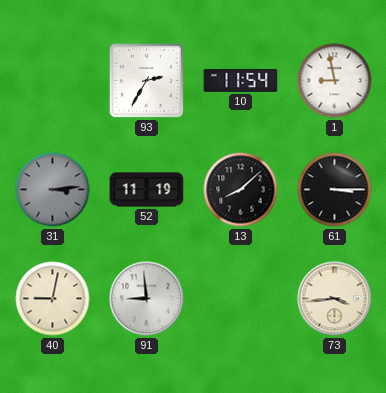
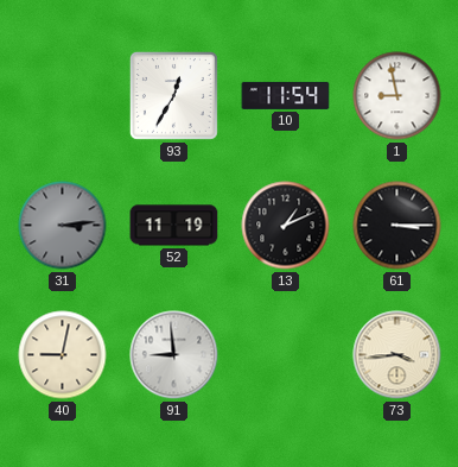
93: 2:35 -> 12:35 (173, 95)
13: 8:08 -> 1:11 (286, 226)
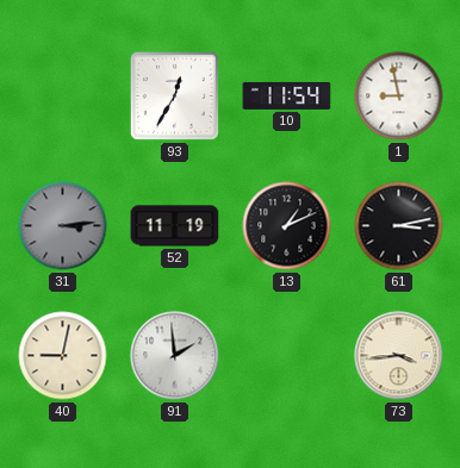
61: 3:15 -> 3:13 (399, 226)
91: 8:59 -> 1:59 (175, 356)
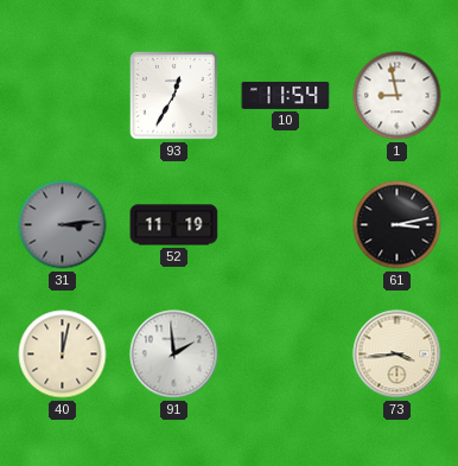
13: 1:11 -> none (287, 226)
40: 9:02 -> 12:02 (63, 355)
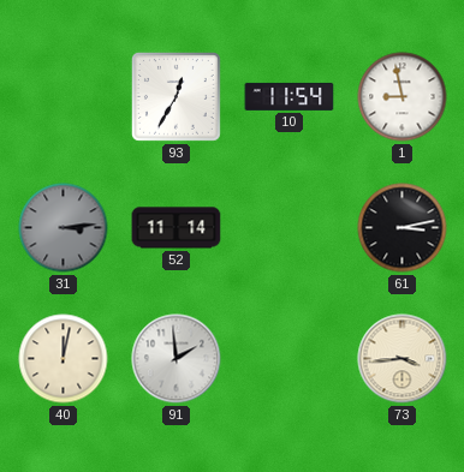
52: 11:19 -> 11:14 (177, 228)
